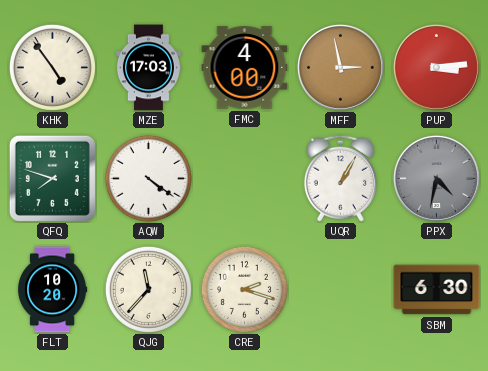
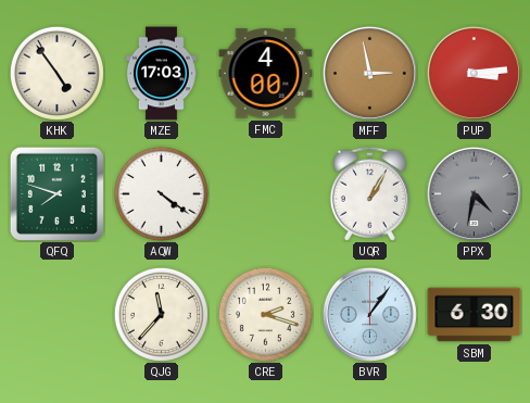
FLT: 10:20 -> none (52, 290)
BVR: none -> 1:06 (369, 314)
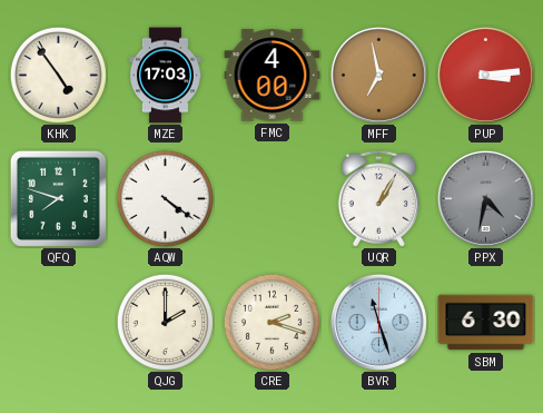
MFF: 2:58 -> 6:58 (378, 75)
QJG: 11:37 -> 2:00 (165, 322)
BVR: 1:06 -> 11:27 (378, 322)
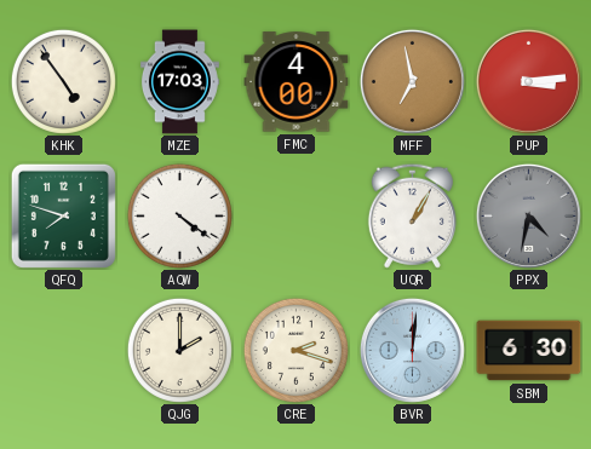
BVR: 11:27 -> 12:01 (412, 350)
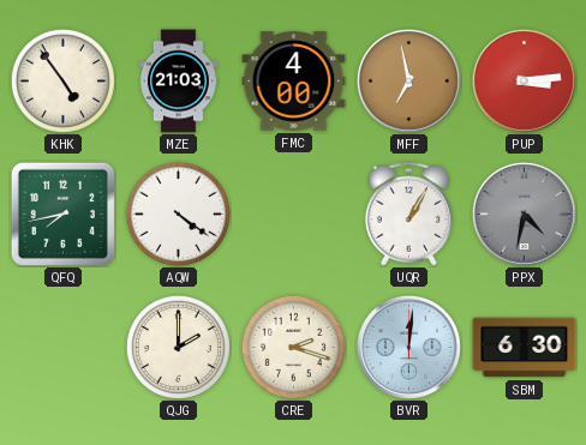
MZE: 17:03 -> 21:03 (178, 82)
QFQ: 7:48 -> 7:43 (62, 214)
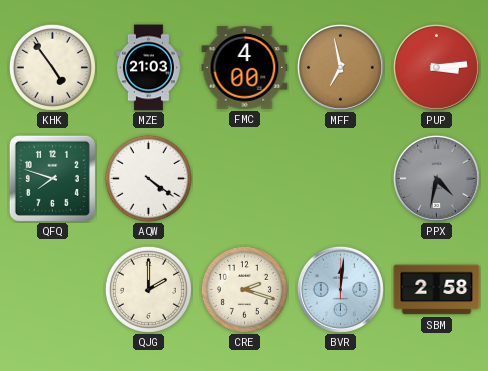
QFQ: 7:43 -> 7:48 (52, 178)
UQR: 1:05 -> none (408, 214)
SBM: 6:30 -> 2:58 (437, 290)
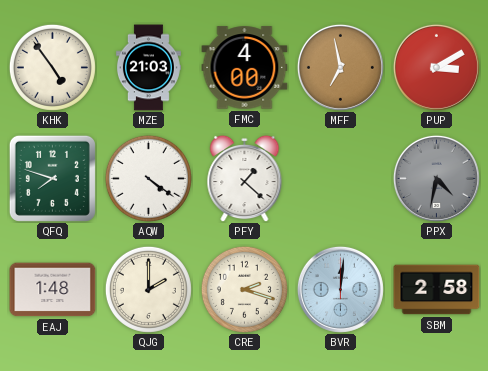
PUP: 3:14 -> 3:10 (436, 67)
PFY: none -> 1:22 (245, 178)
EAJ: none -> 1:48 (53, 290)
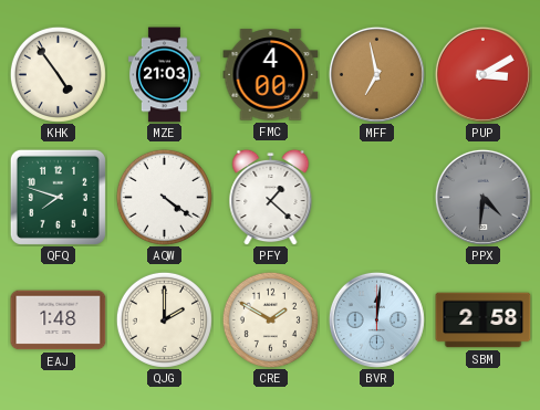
PPX: 4:32 -> 4:31 (482, 197)
CRE: 2:18 -> 1:50 (270, 319)
